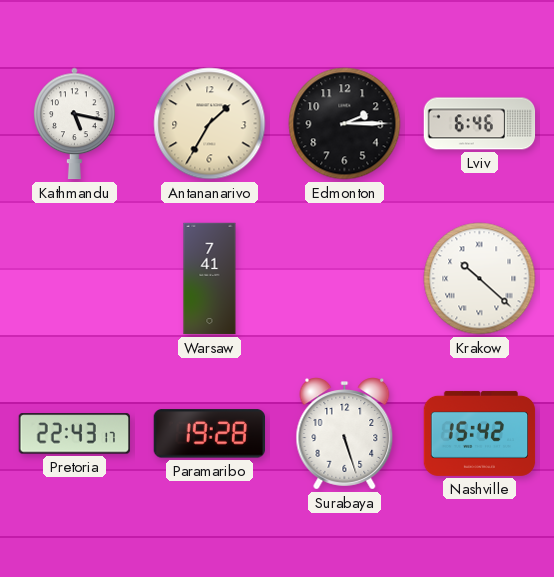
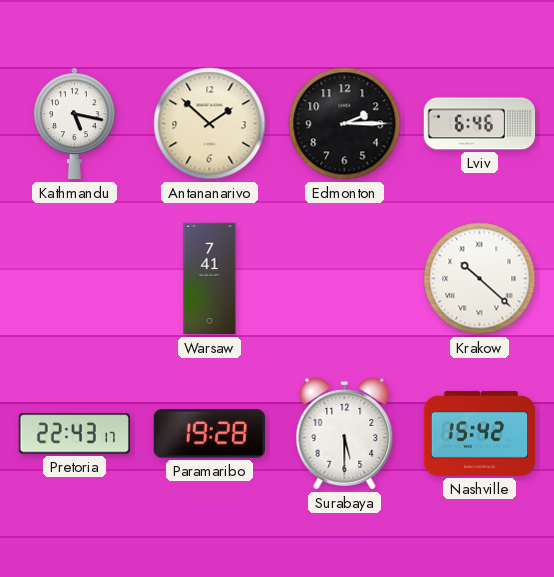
Antananarivo: 1:35 -> 1:52 (210, 124)
Surabaya: 5:27 -> 5:30 (345, 434)
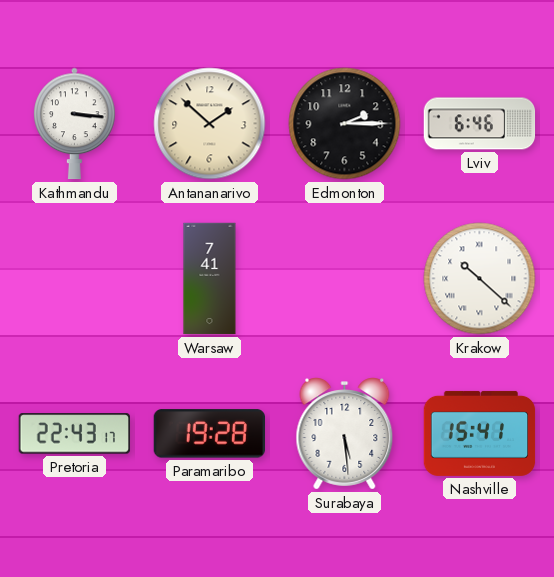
Kathmandu: 5:17 -> 3:16 (75, 124)
Surabaya: 5:30 -> 5:29 (345, 434)
Nashville: 15:42 -> 15:41 (480, 433)
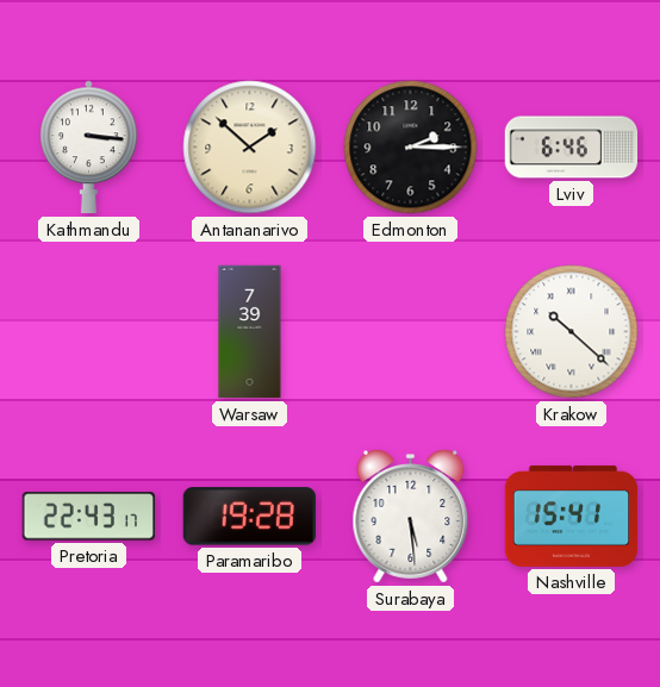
Warsaw: 7:41 -> 7:39 (250, 332)
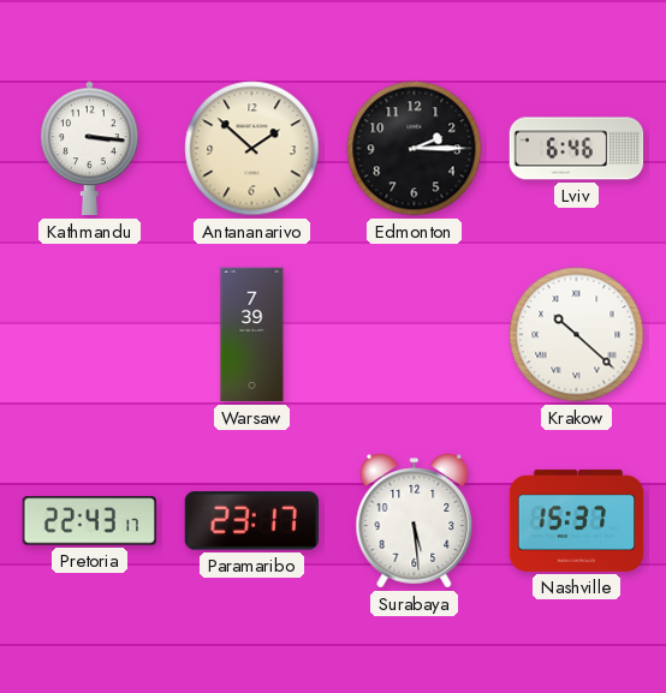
Paramaribo: 19:28 -> 23:17 (251, 521)
Nashville: 15:41 -> 15:37 (577, 520)
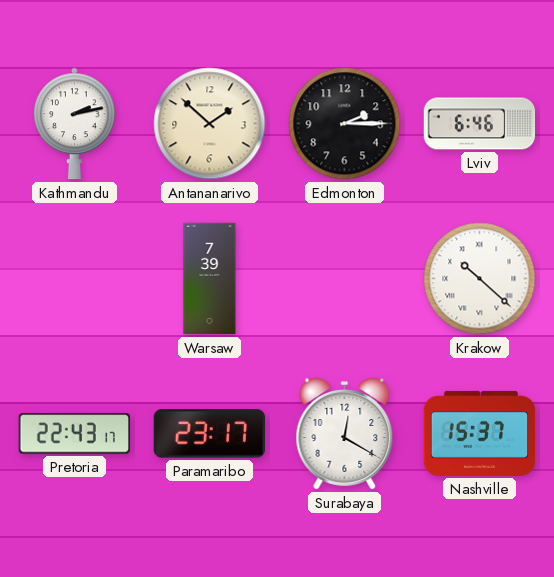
Kathmandu: 3:16 -> 2:13 (75, 124)
Surabaya: 5:29 -> 12:20 (345, 434)
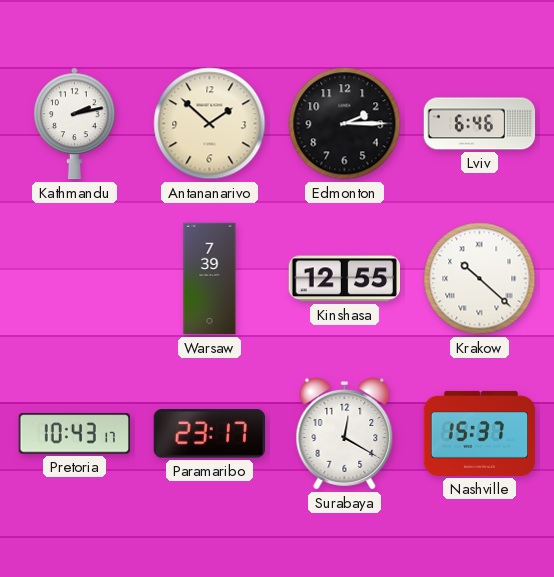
Kinshasa: none -> 12:55 (344, 279)
Pretoria: 22:43 -> 10:43 (74, 434)
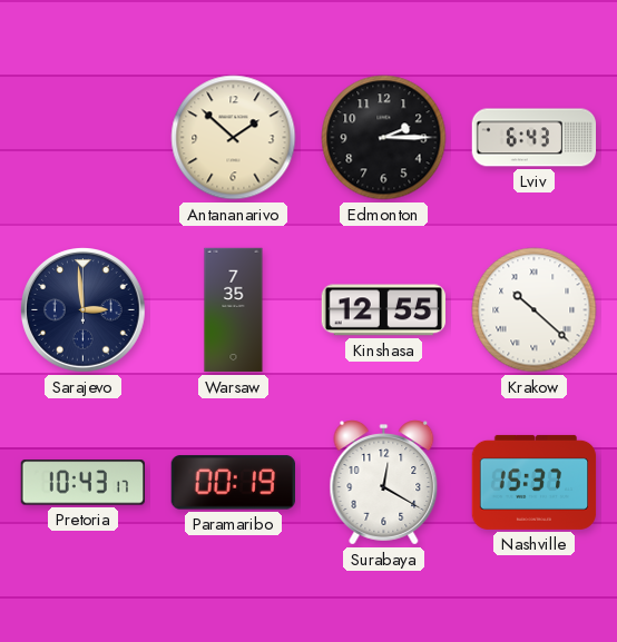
Kathmandu: 2:13 -> none (75, 124)
Lviv: 6:46 -> 6:43 (535, 138)
Sarajevo: none -> 2:59 (84, 310)
Warsaw: 7:39 -> 7:35 (234, 310)
Paramaribo: 23:17 -> 00:19 (233, 483)
